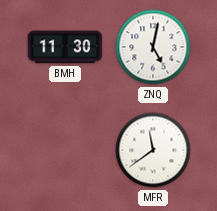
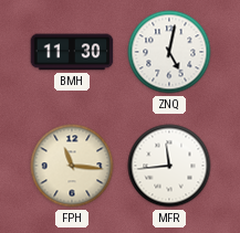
FPH: none -> 11:16 (72, 166)
MFR: 11:39 -> 11:44 (169, 166)
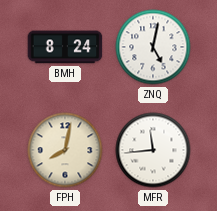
BMH: 11:30 -> 8:24 (65, 47)
FPH: 11:16 -> 8:02 (65, 150)
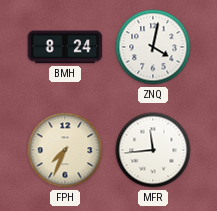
ZNQ: 5:02 -> 4:02 (153, 47)
FPH: 8:02 -> 7:34 (65, 150)
